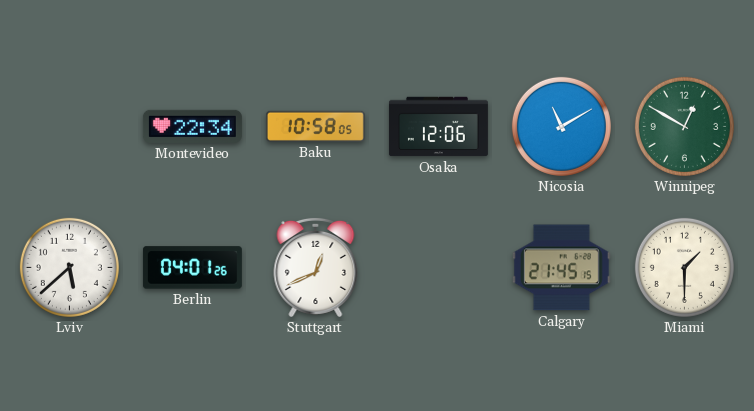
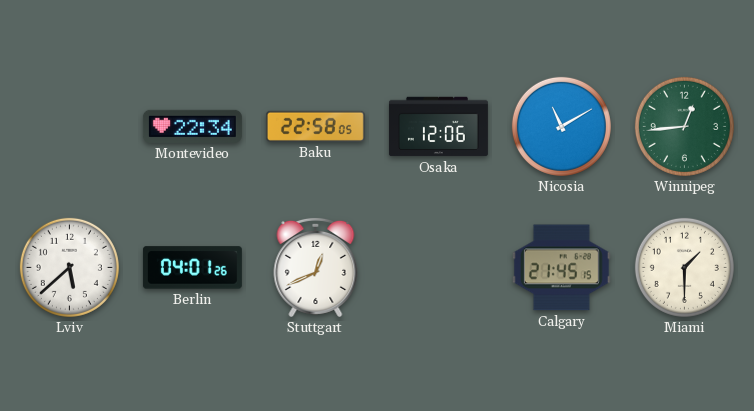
Baku: 10:58 -> 22:58 (315, 126)
Winnipeg: 12:50 -> 12:44 (684, 126)
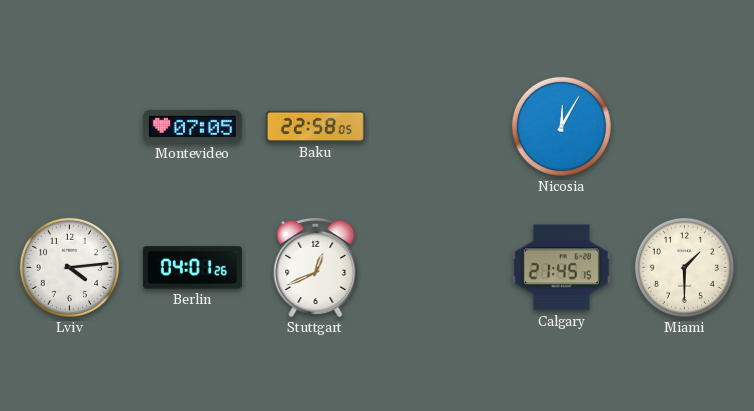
Montevideo: 22:34 -> 07:05 (192, 126)
Osaka: 12:06 -> none (438, 127)
Nicosia: 11:10 -> 12:05 (561, 126)
Winnipeg: 12:44 -> none (684, 126)
Lviv: 5:38 -> 4:14 (69, 267)
